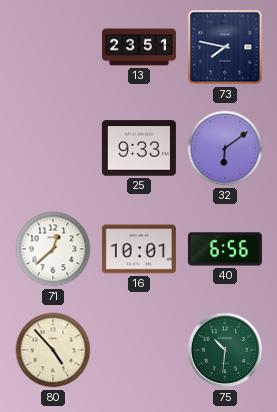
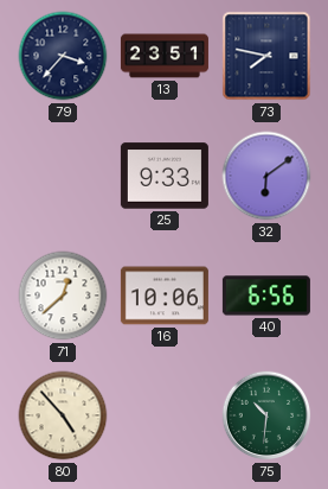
79: none -> 3:37 (63, 56)
16: 10:01 -> 10:06 (165, 296)
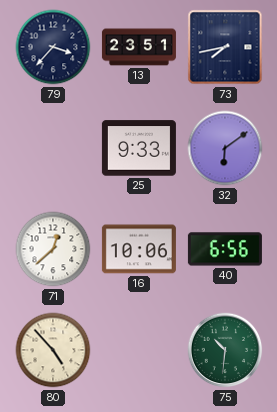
73: 7:47 -> 7:43 (225, 47)
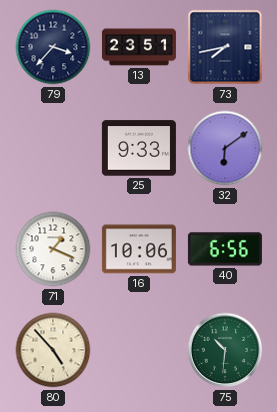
71: 12:38 -> 1:19 (53, 249)
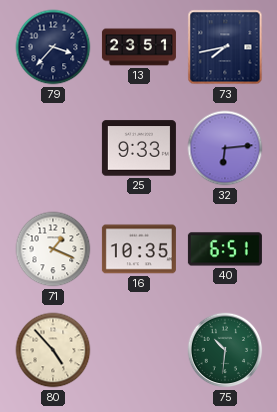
32: 6:09 -> 6:14 (225, 148)
16: 10:06 -> 10:35 (139, 249)
40: 6:56 -> 6:51 (225, 249)
